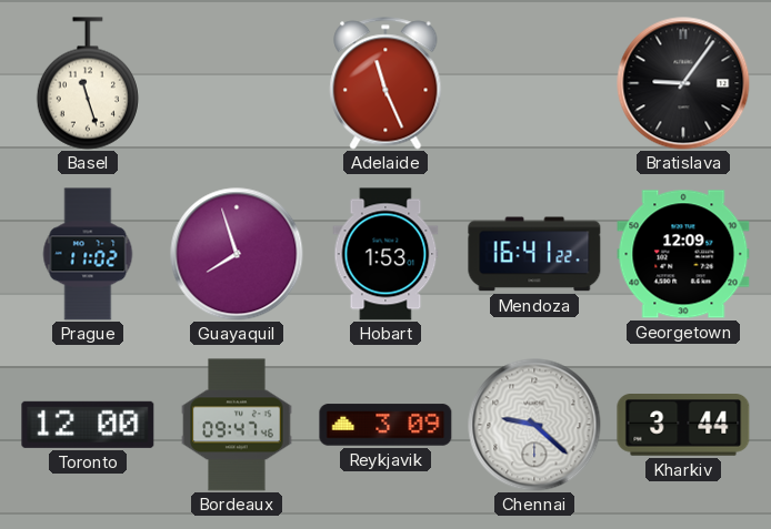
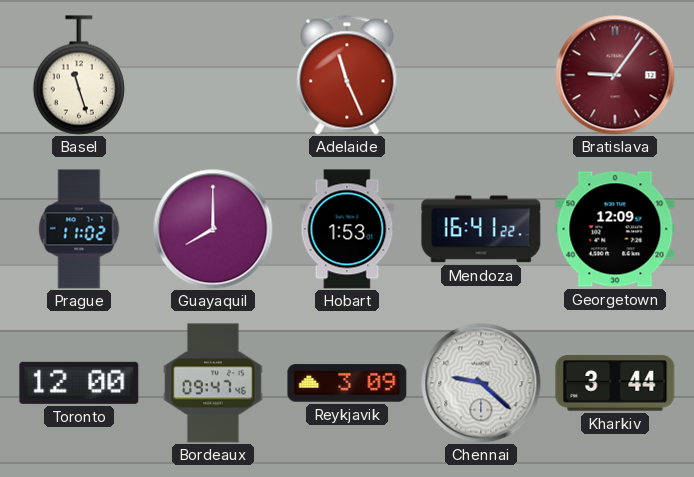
Bratislava dial: black -> burgundy (615, 75)
Guayaquil: 7:57 -> 8:00 (213, 229)
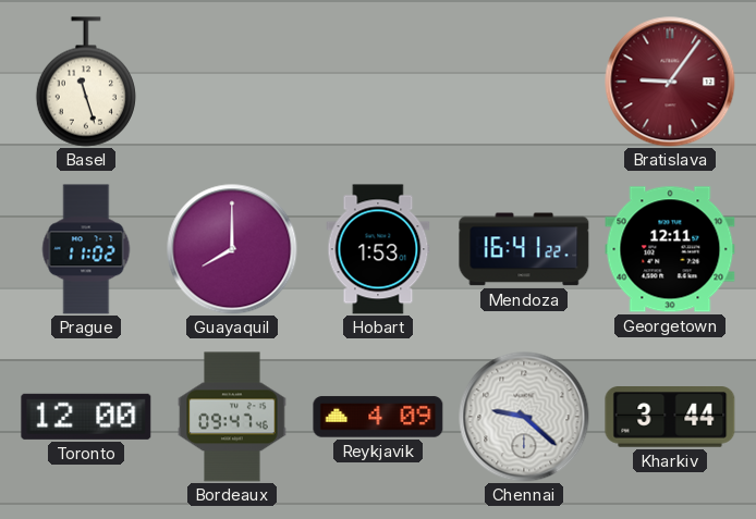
Adelaide: 11:26 -> none (347, 75)
Georgetown: 12:09 -> 12:11 (670, 249)
Reykjavik: 3:09 -> 4:09 (378, 417)
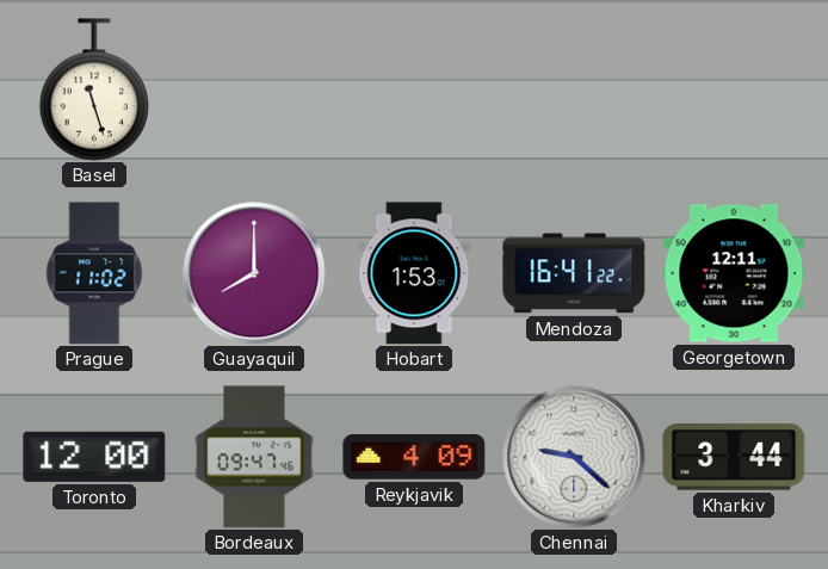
Bratislava: 9:06 -> none (670, 82)
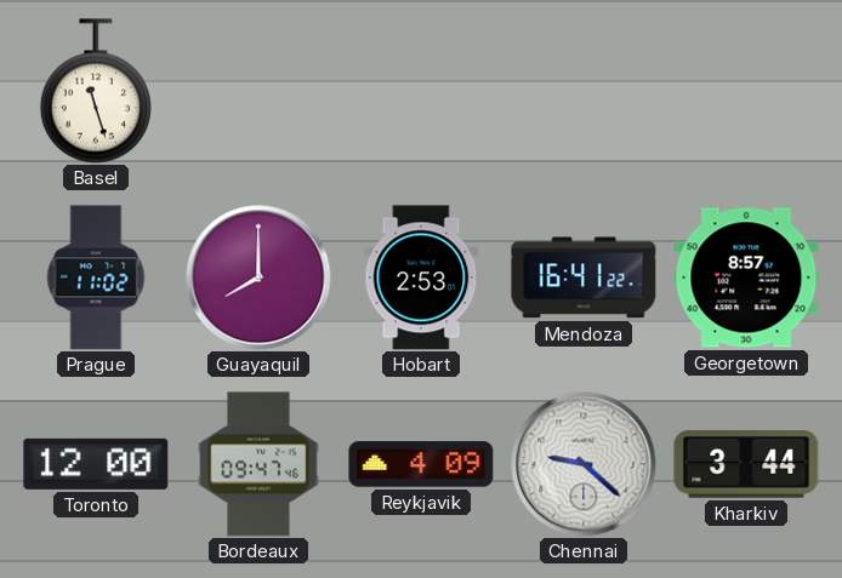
Hobart: 1:53 -> 2:53 (421, 277)
Georgetown: 12:11 -> 8:57 (746, 277)
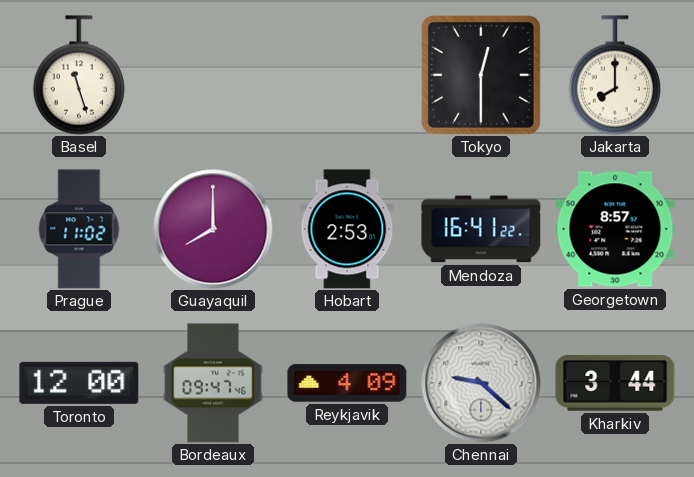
Tokyo: none -> 12:30 (481, 75)
Jakarta: none -> 8:00 (615, 75)
